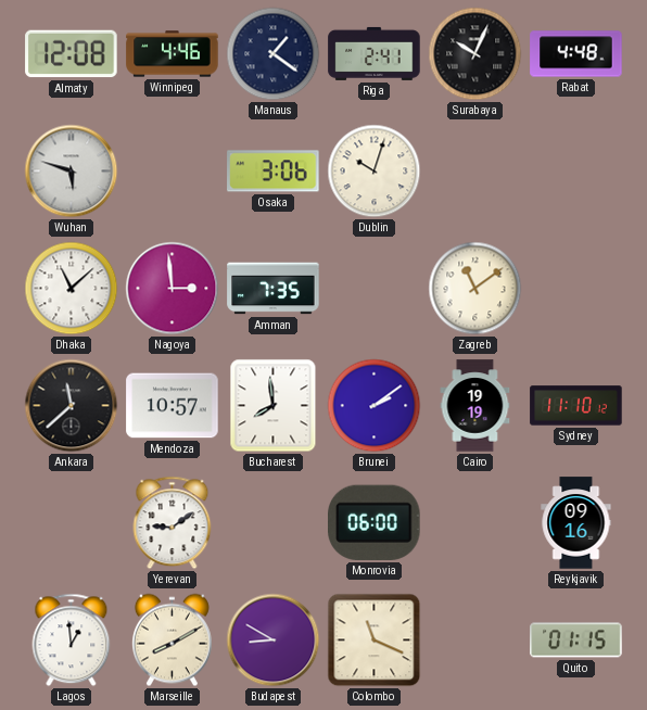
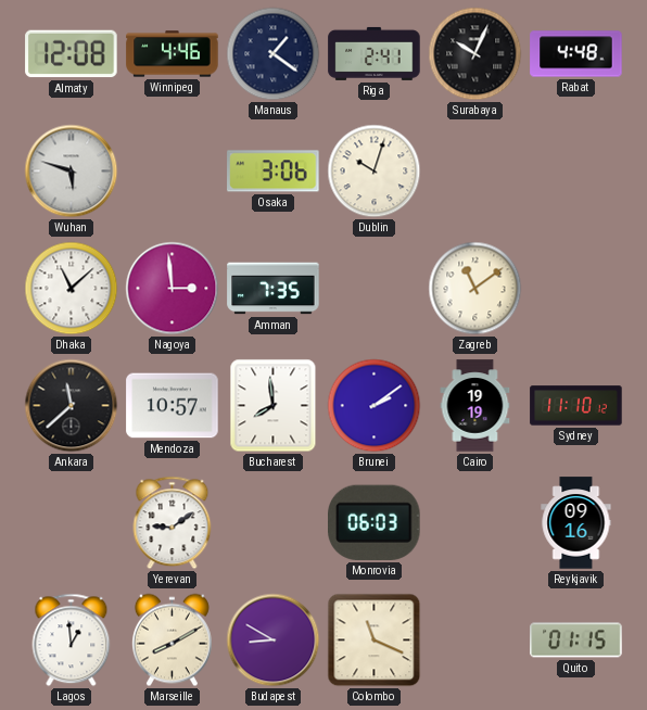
Monrovia: 06:00 -> 06:03 (375, 522)
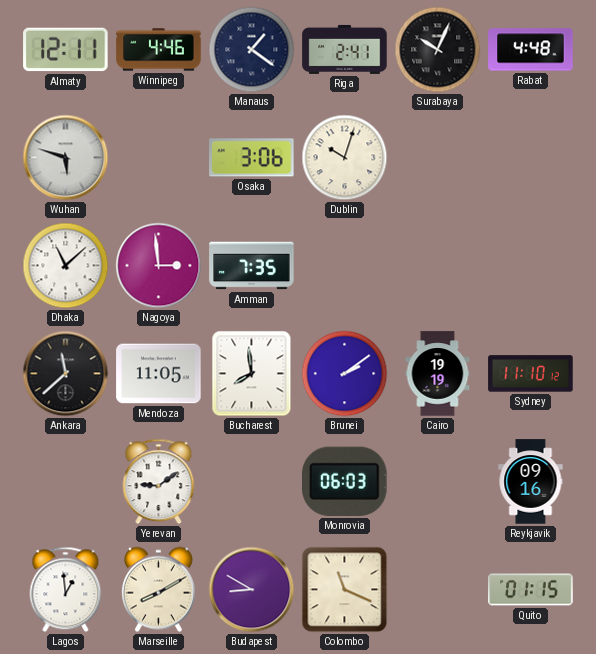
Almaty: 12:08 -> 12:11 (66, 50)
Zagreb: 11:09 -> none (475, 289)
Mendoza: 10:57 -> 11:05 (159, 374)
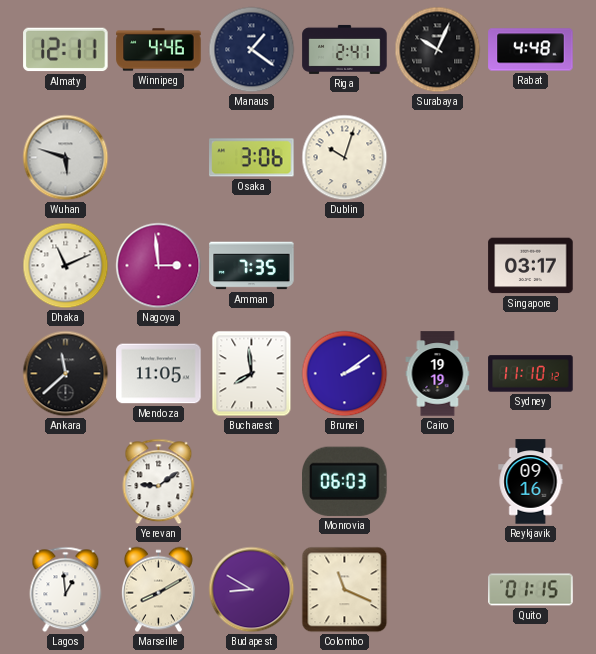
Dhaka: 11:08 -> 11:11 (66, 266)
Singapore: none -> 03:17 (531, 266)
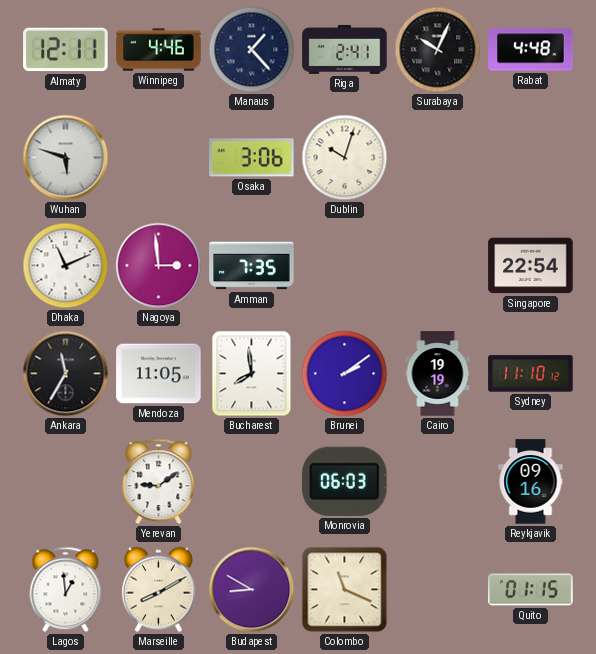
Manaus: 1:21 -> 1:23 (252, 50)
Singapore: 03:17 -> 22:54 (531, 266)
Ankara: 11:38 -> 11:35 (66, 374)
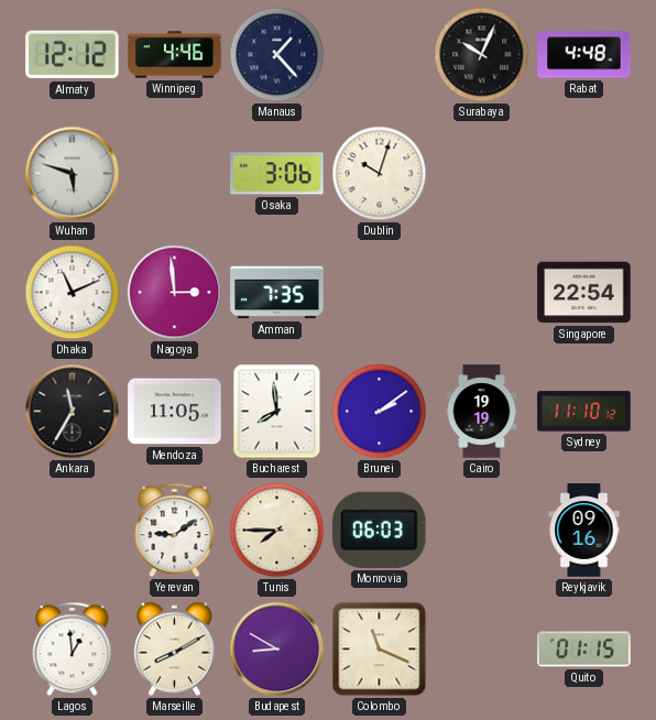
Almaty: 12:11 -> 12:12 (73, 55)
Riga: 2:41 -> none (345, 49)
Tunis: none -> 7:45 (277, 531)
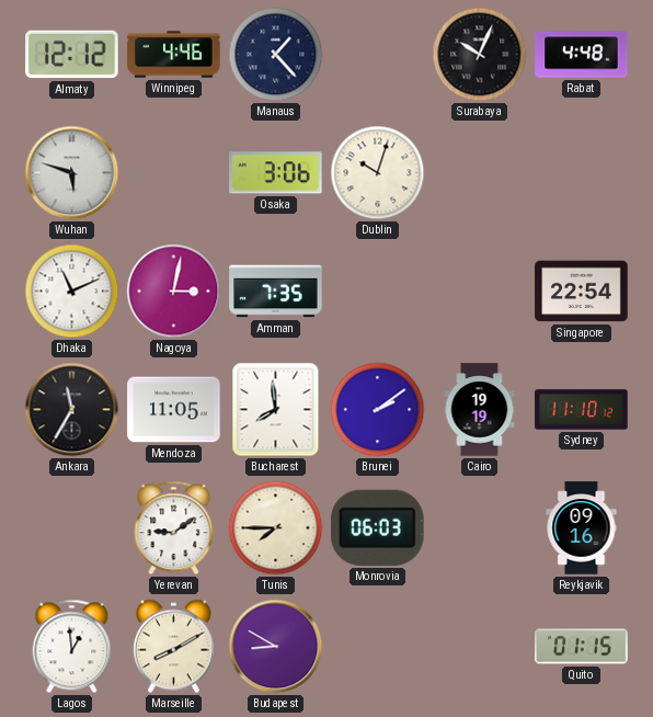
Nagoya: 2:59 -> 3:02 (174, 292)
Colombo: 11:19 -> none (380, 650)
